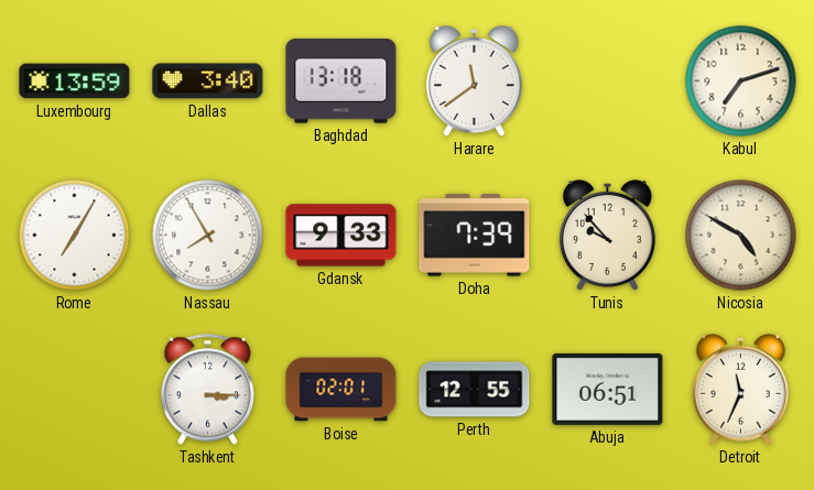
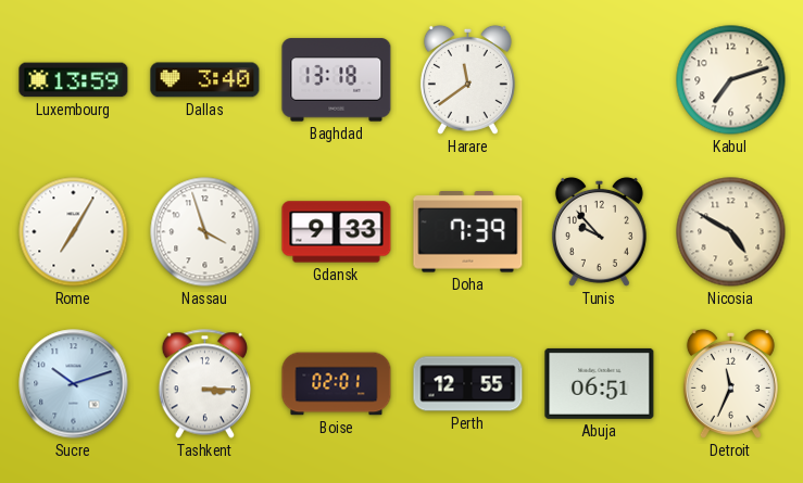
Nassau: 7:55 -> 3:57 (205, 232)
Sucre: none -> 10:12 (74, 384)
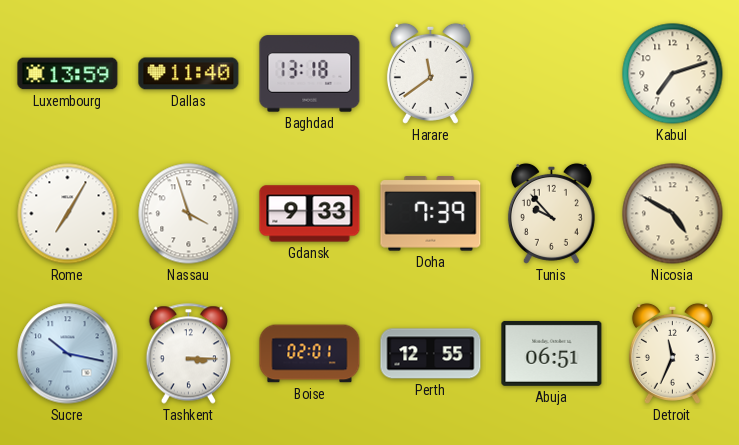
Dallas: 3:40 -> 11:40 (189, 74)
Sucre: 10:12 -> 10:17 (68, 354)
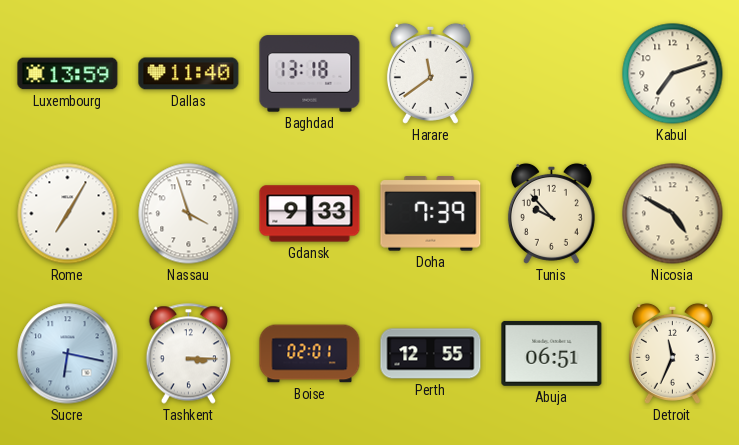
Sucre: 10:17 -> 6:17 (68, 354)
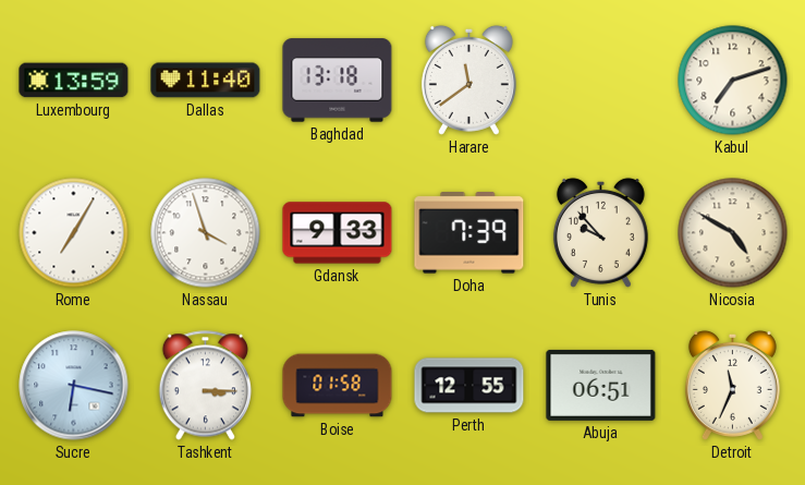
Boise: 02:01 -> 01:58 (338, 386)
